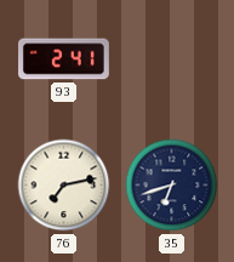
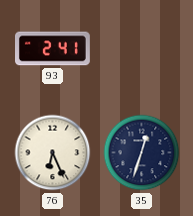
76: 7:13 -> 6:26 (53, 153)
35: 6:42 -> 12:33 (142, 153)
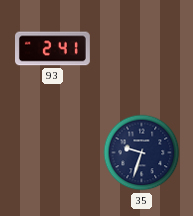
76: 6:26 -> none (53, 153)
35: 12:33 -> 9:33 (142, 153)
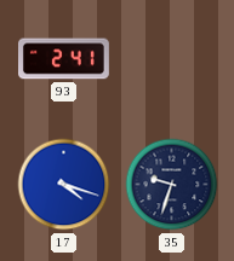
17: none -> 4:18 (64, 185)
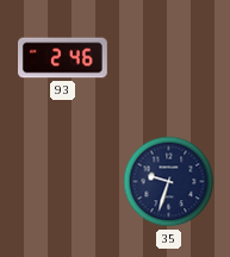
93: 2:41 -> 2:46 (63, 58)
17: 4:18 -> none (64, 185)
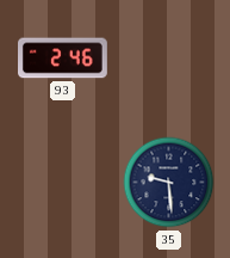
35: 9:33 -> 9:29 (169, 183)
